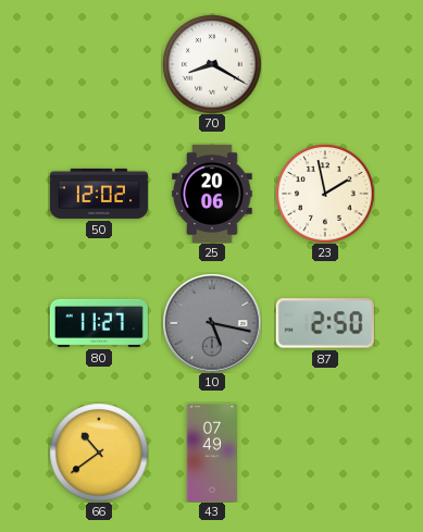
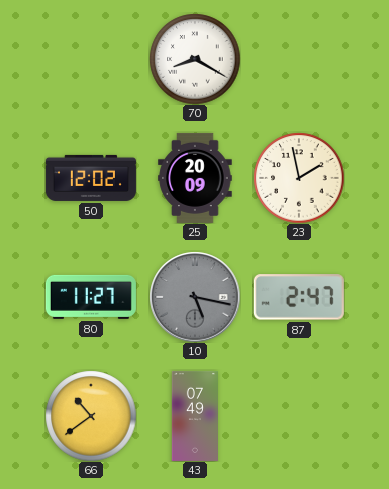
25: 20:06 -> 20:09 (195, 178)
87: 2:50 -> 2:47 (299, 297)
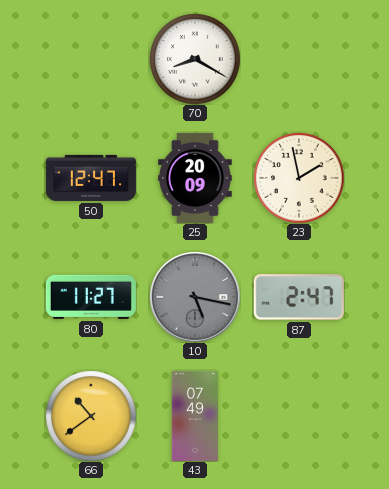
50: 12:02 -> 12:47 (91, 178)
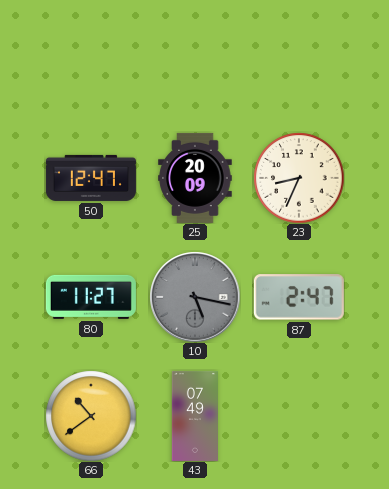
70: 8:20 -> none (195, 59)
23: 1:58 -> 8:34 (299, 178)
